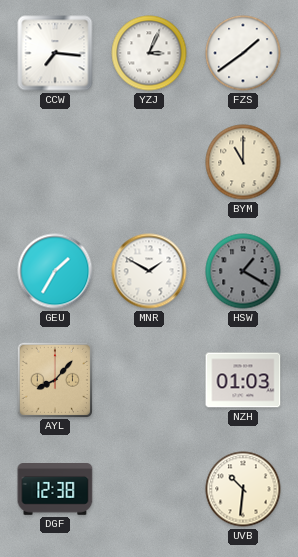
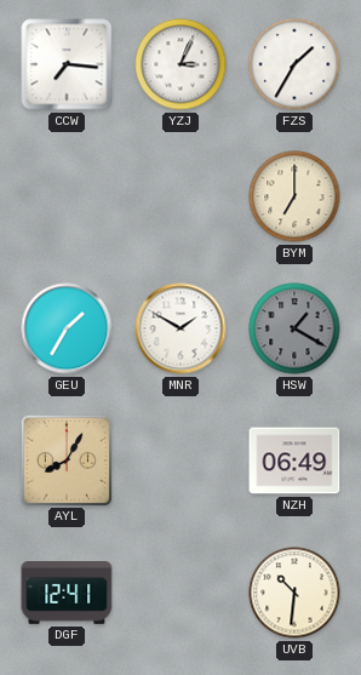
FZS: 1:39 -> 1:35 (294, 64)
BYM: 11:00 -> 7:00 (294, 196)
AYL: 8:07 -> 8:05 (65, 459)
NZH: 01:03 -> 06:49 (294, 461)
DGF: 12:38 -> 12:41 (67, 593)
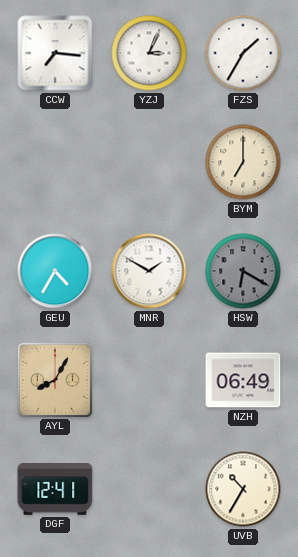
GEU: 1:35 -> 4:35 (55, 271)
HSW: 1:20 -> 6:20 (243, 271)
UVB: 10:31 -> 10:35 (243, 489)
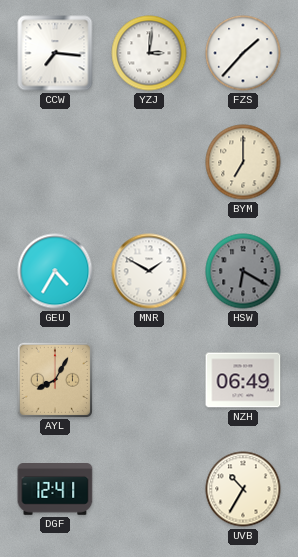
YZJ: 3:04 -> 3:01 (149, 53)
FZS: 1:35 -> 1:37 (243, 53)
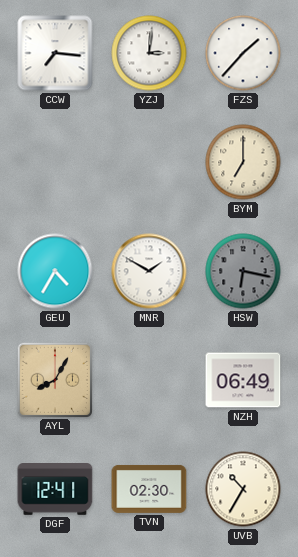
HSW: 6:20 -> 6:17 (243, 271)
TVN: none -> 02:30 (149, 489)
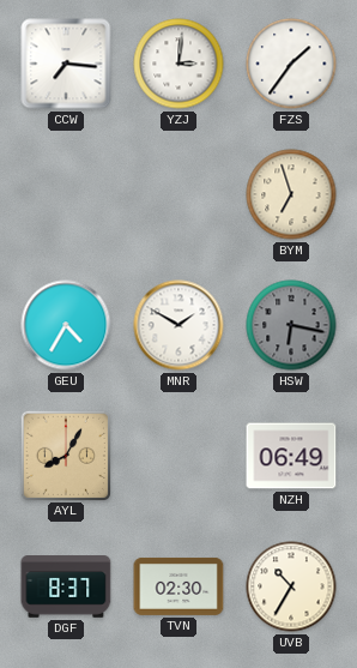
FZS: 1:37 -> 1:36 (291, 64)
BYM: 7:00 -> 6:57 (291, 194)
DGF: 12:41 -> 8:37 (66, 586)
